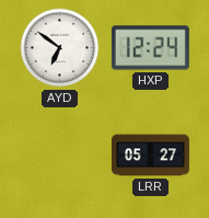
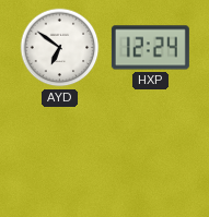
LRR: 05:27 -> none (150, 156)
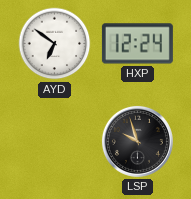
LSP: none -> 9:57 (137, 141)
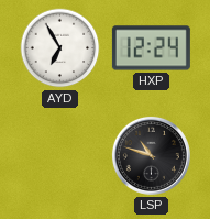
AYD: 6:51 -> 6:55 (60, 48)
LSP: 9:57 -> 10:48 (151, 155)
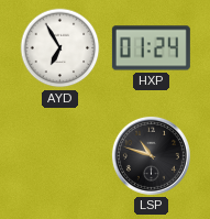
HXP: 12:24 -> 01:24 (151, 48)
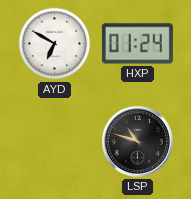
AYD: 6:55 -> 6:50 (55, 44)
